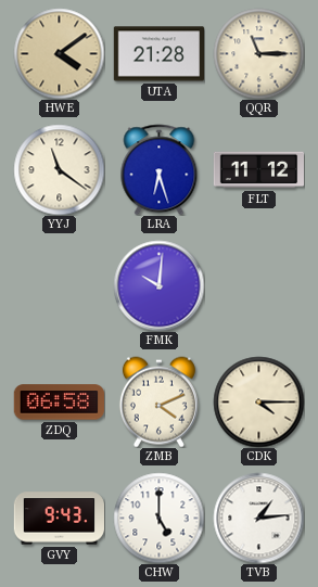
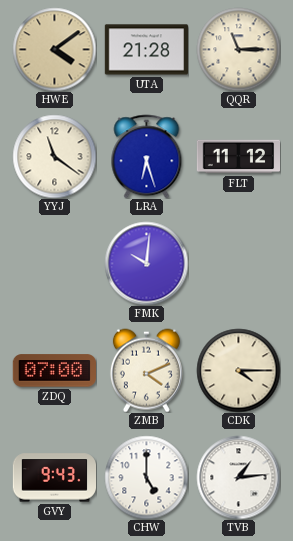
ZDQ: 06:58 -> 07:00 (54, 371)
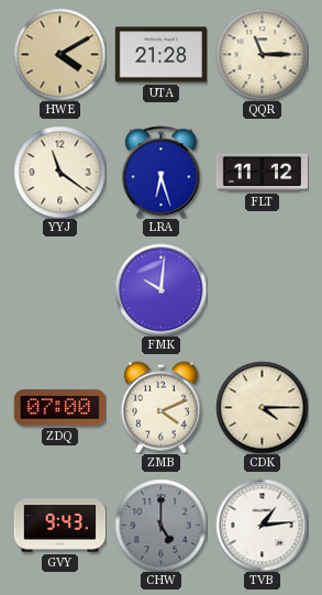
HWE: 4:09 -> 4:10 (59, 54)
CHW dial: white -> grey (160, 525)
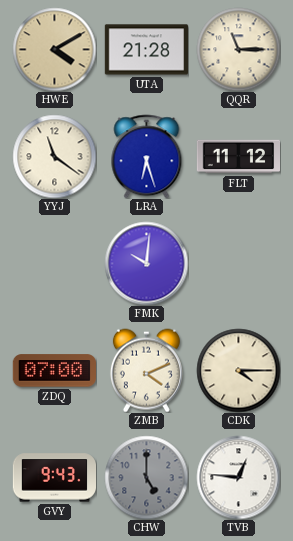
TVB: 1:14 -> 12:46 (238, 477)
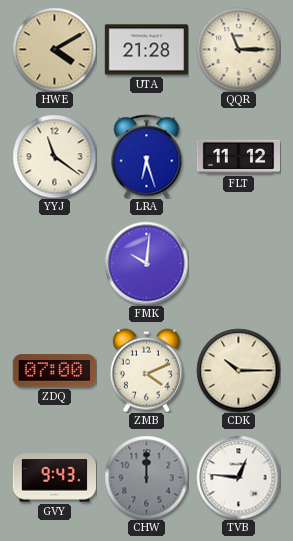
CDK: 4:15 -> 10:15 (238, 370)
CHW: 5:00 -> 12:00 (146, 477)
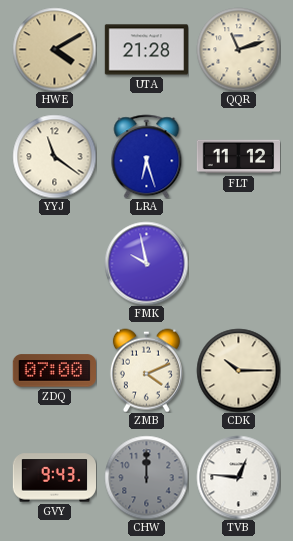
QQR: 11:15 -> 11:12 (238, 49)
FMK: 10:01 -> 9:58 (146, 263)
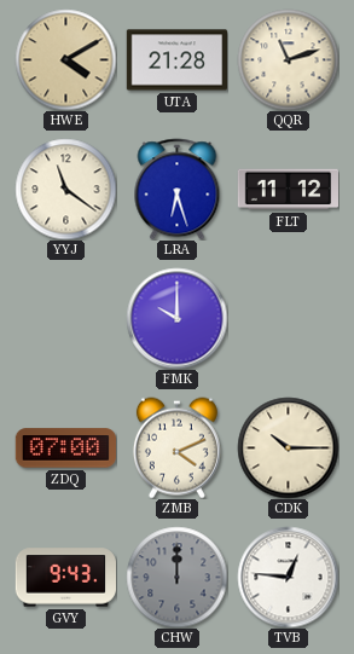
FMK: 9:58 -> 10:00 (176, 318)
